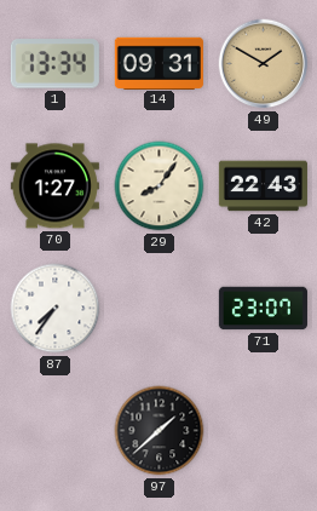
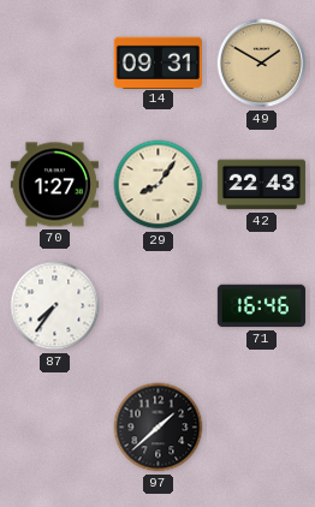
1: 13:34 -> none (54, 64)
71: 23:07 -> 16:46 (261, 306)
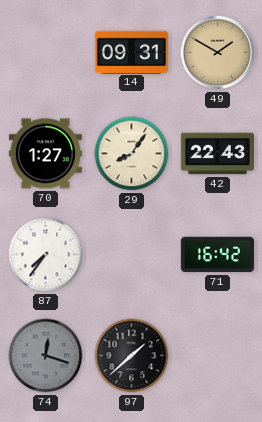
71: 16:46 -> 16:42 (217, 255)
74: none -> 12:18 (46, 356)
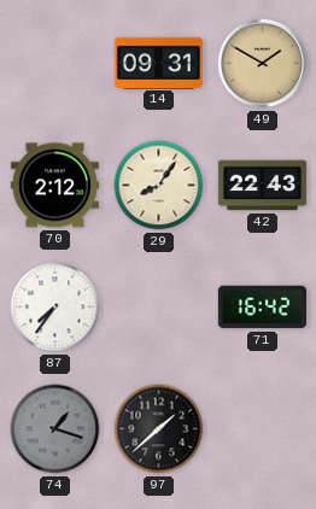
70: 1:27 -> 2:12 (54, 186)
74: 12:18 -> 1:18 (55, 429)
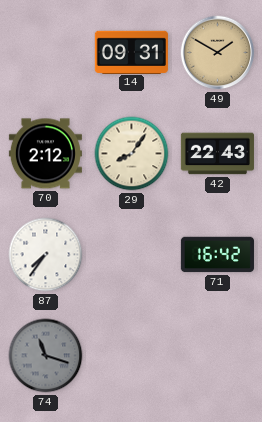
74: 1:18 -> 11:18 (46, 356)
97: 1:38 -> none (159, 429)
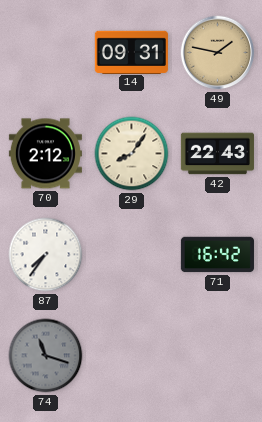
49: 1:50 -> 1:47 (218, 53)
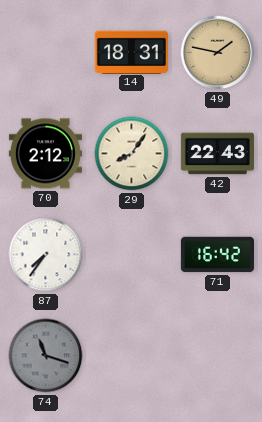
14: 09:31 -> 18:31 (131, 52)
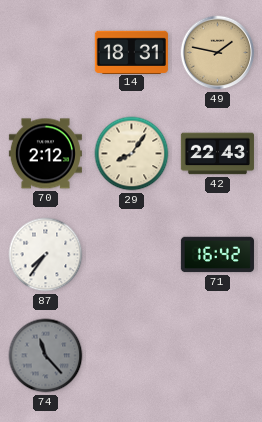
74: 11:18 -> 11:23 (46, 356)
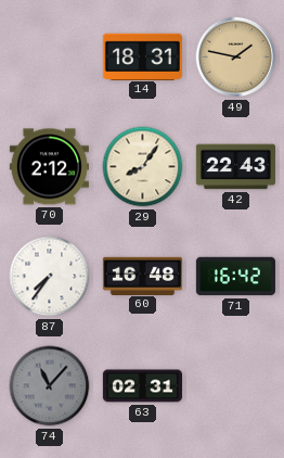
60: none -> 16:48 (142, 276)
74: 11:23 -> 11:07 (50, 386)
63: none -> 02:31 (142, 386)
